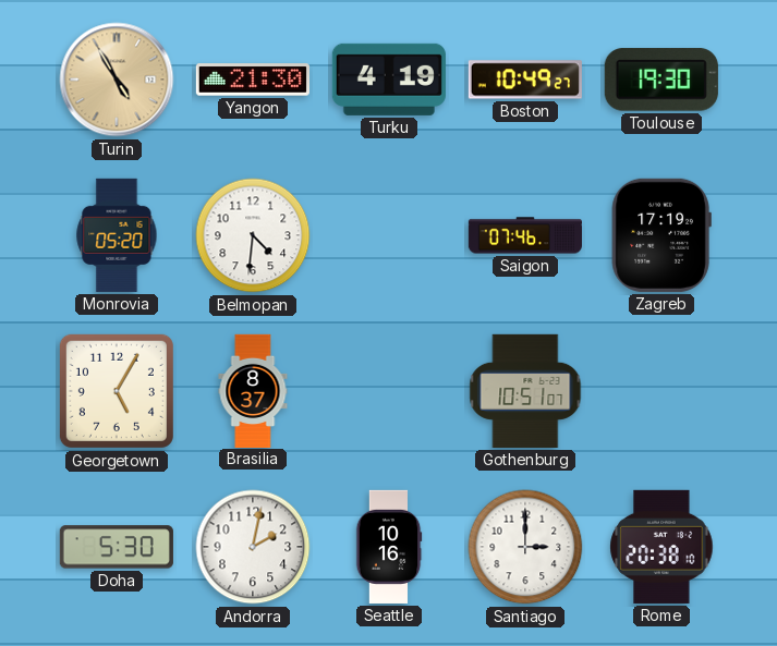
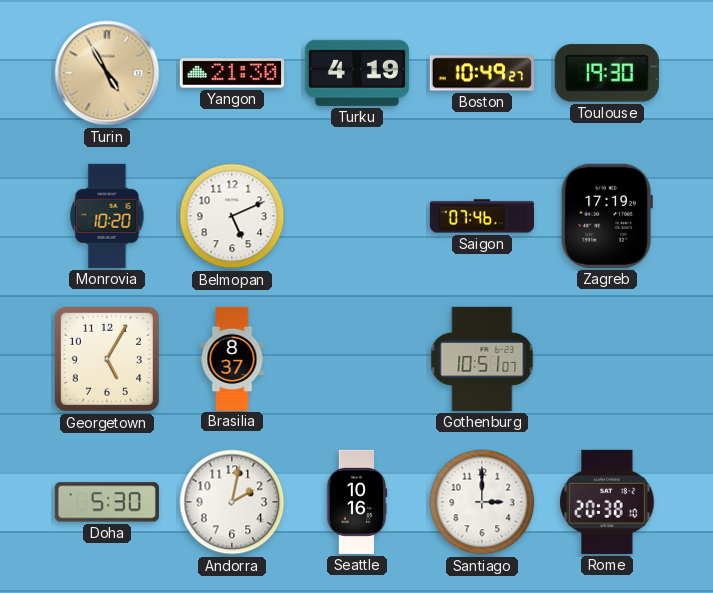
Monrovia: 05:20 -> 10:20 (107, 216)
Belmopan: 4:31 -> 5:11 (232, 216)
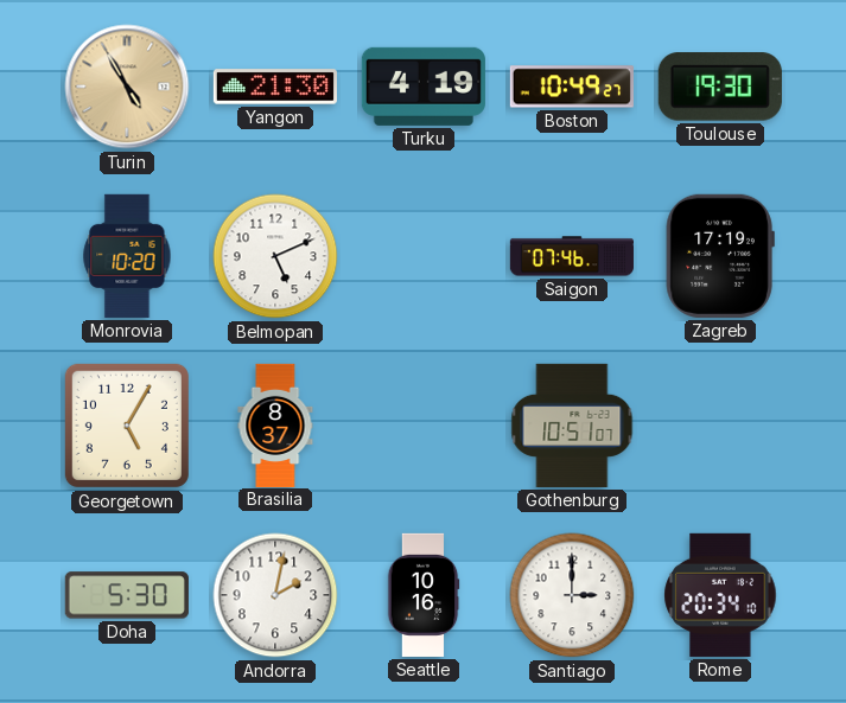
Rome: 20:38 -> 20:34 (720, 595)
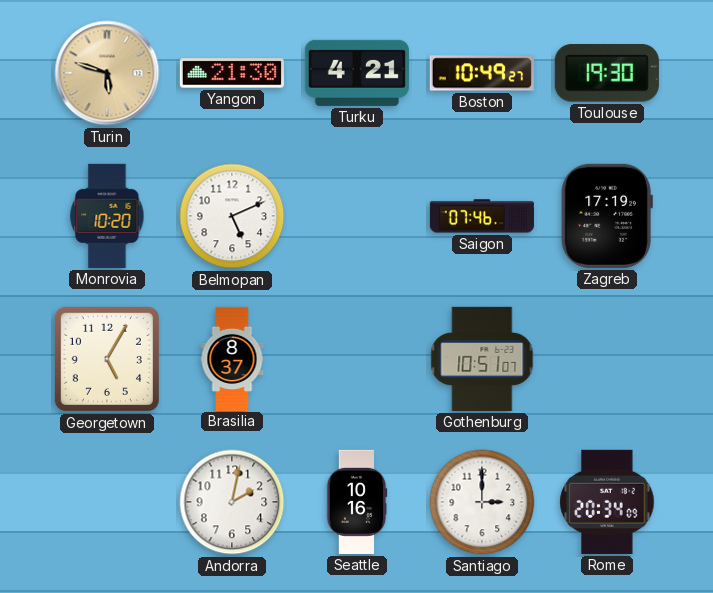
Turin: 4:55 -> 5:48 (107, 73)
Turku: 4:19 -> 4:21 (357, 73)
Doha: 5:30 -> none (127, 595)
Rome: 20:34:10 -> 20:34:09 (607, 502)
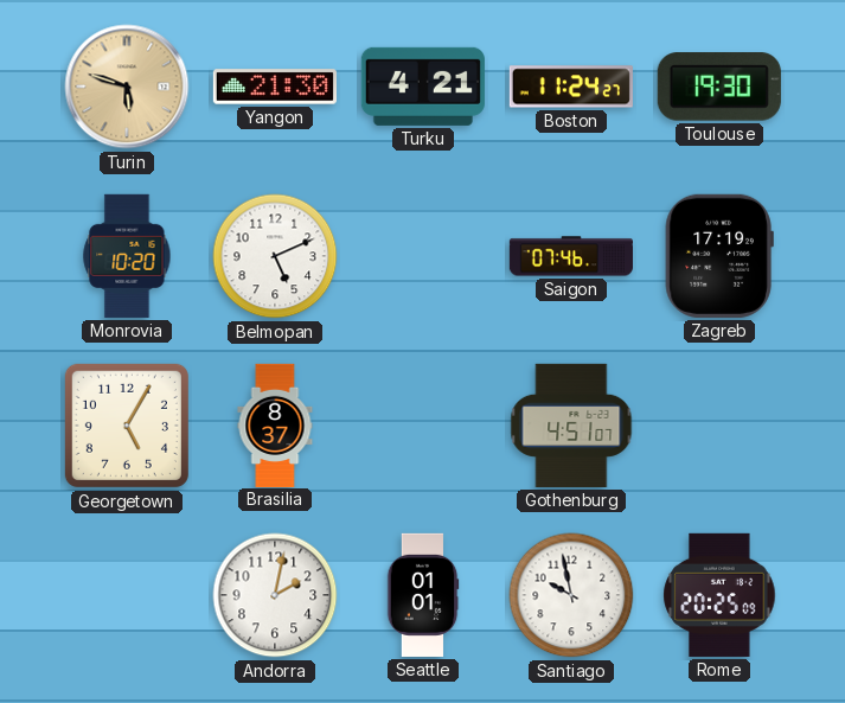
Boston: 10:49 -> 11:24 (571, 87)
Gothenburg: 10:51 -> 4:51 (571, 426)
Seattle: 10:16 -> 01:01 (423, 595)
Santiago: 3:00 -> 9:58 (571, 595)
Rome: 20:34 -> 20:25 (719, 595)
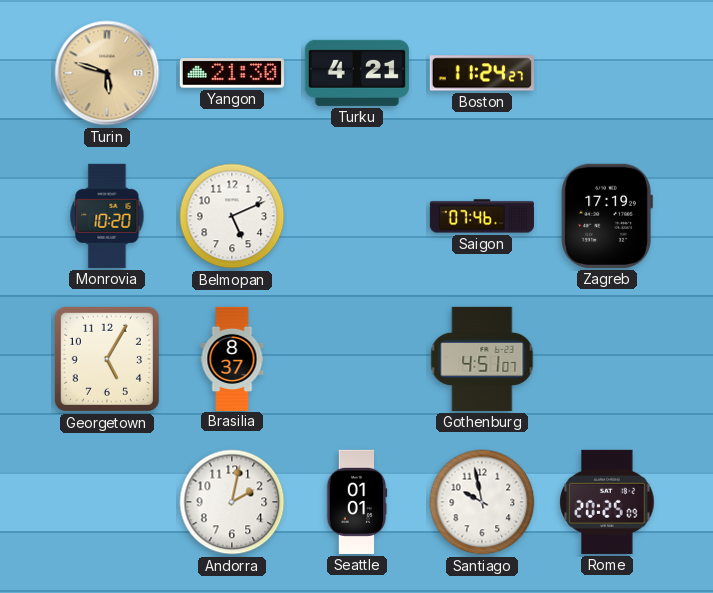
Toulouse: 19:30 -> none (719, 87)
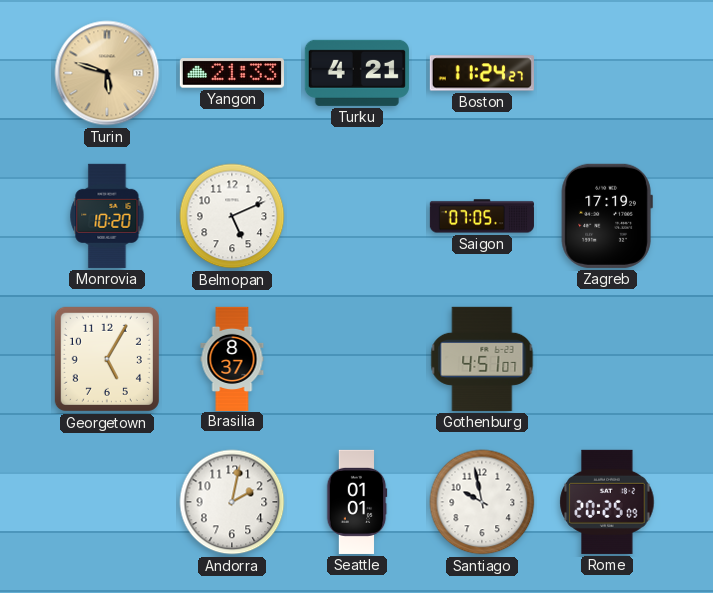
Yangon: 21:30 -> 21:33 (232, 73)
Saigon: 07:46 -> 07:05 (482, 216)
